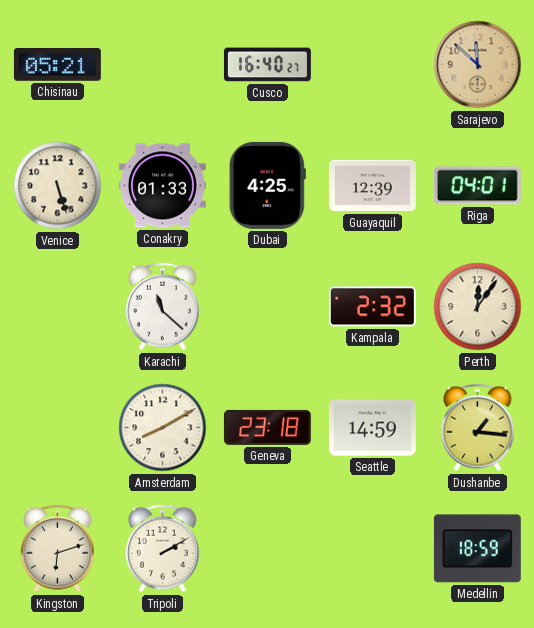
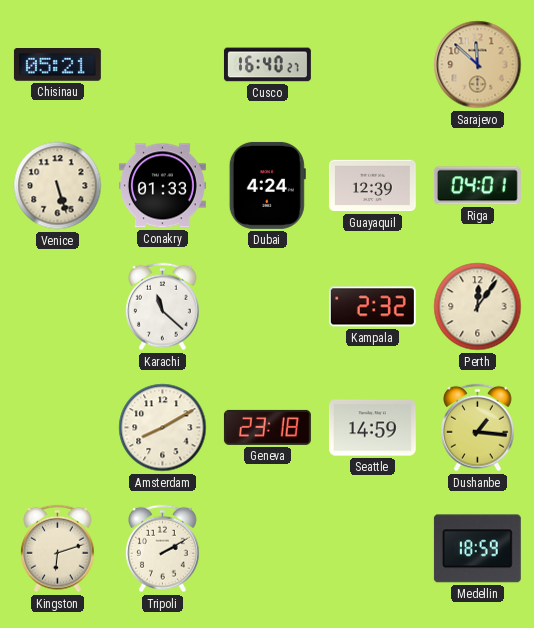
Dubai: 4:25 -> 4:24 (267, 185)
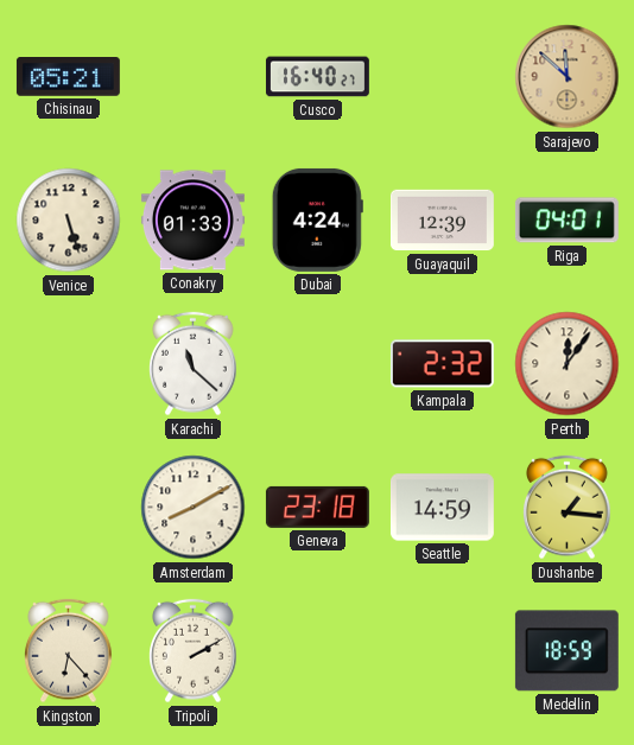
Kingston: 6:12 -> 6:23 (69, 651)
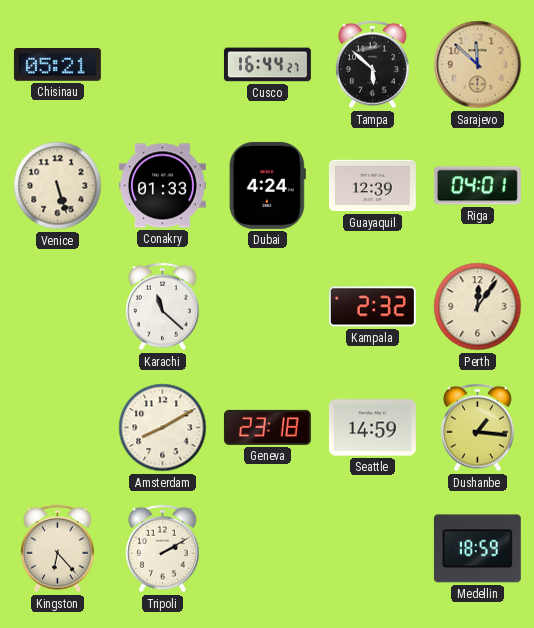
Cusco: 16:40 -> 16:44 (267, 65)
Tampa: none -> 5:52 (373, 65)
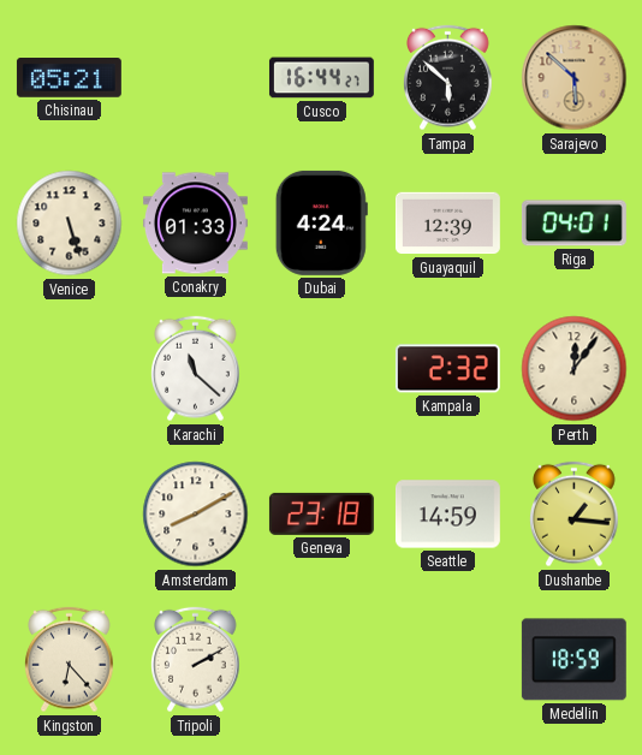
Sarajevo: 11:52 -> 5:52 (575, 78)
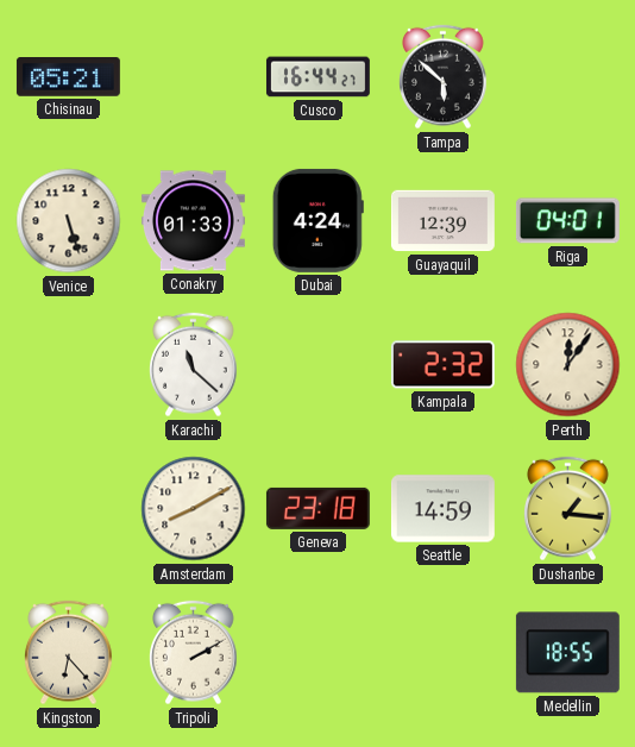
Sarajevo: 5:52 -> none (575, 78)
Medellin: 18:59 -> 18:55 (567, 653)
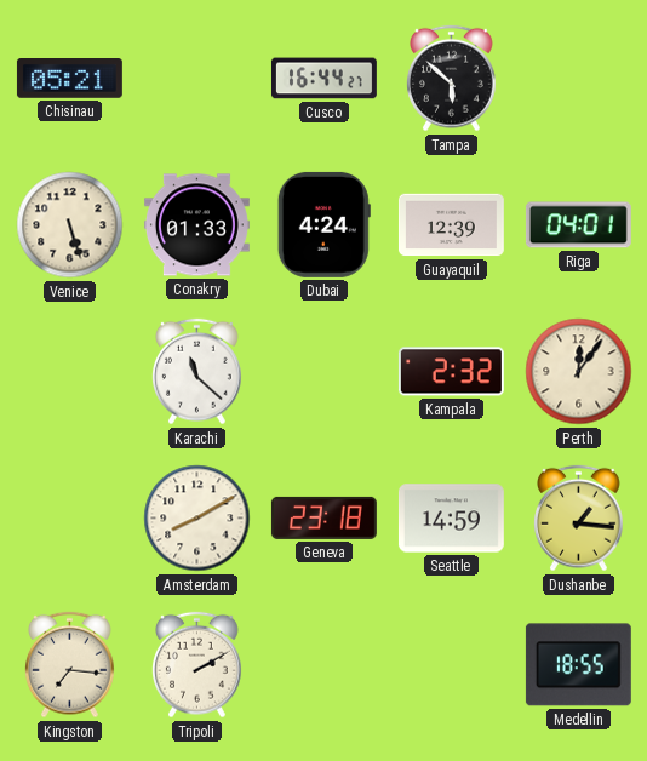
Kingston: 6:23 -> 7:16 (70, 665)
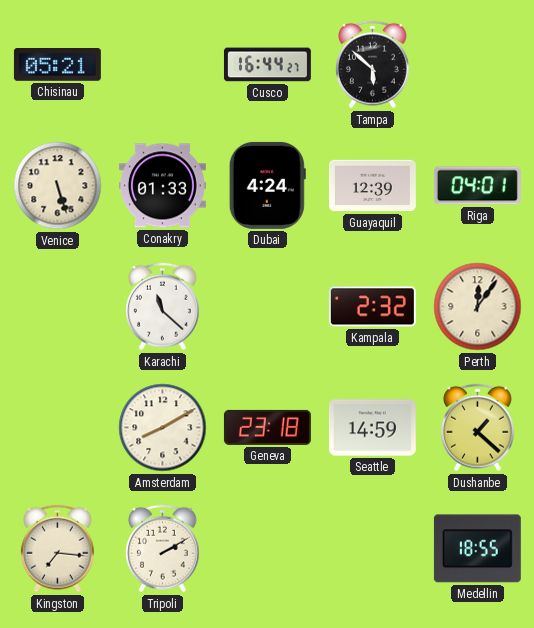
Dushanbe: 1:16 -> 1:22 (478, 428)
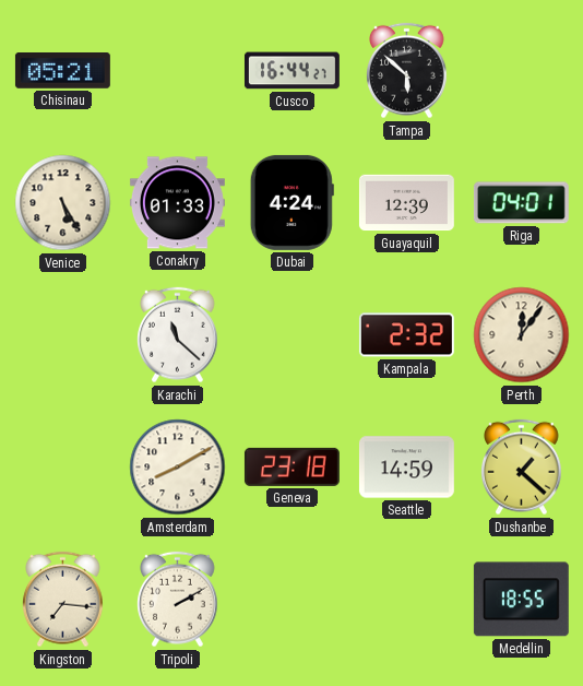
Venice: 5:27 -> 5:25 (63, 203)
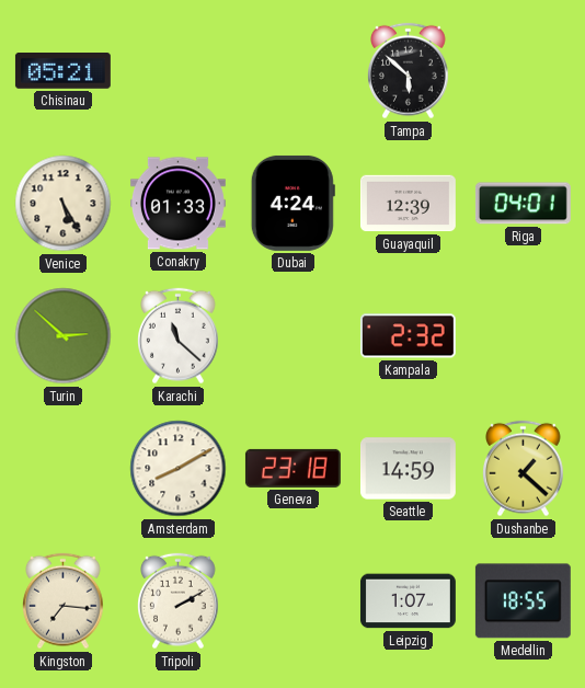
Cusco: 16:44 -> none (291, 71)
Turin: none -> 2:52 (64, 336)
Perth: 12:06 -> none (522, 335)
Leipzig: none -> 1:07 (408, 601)
